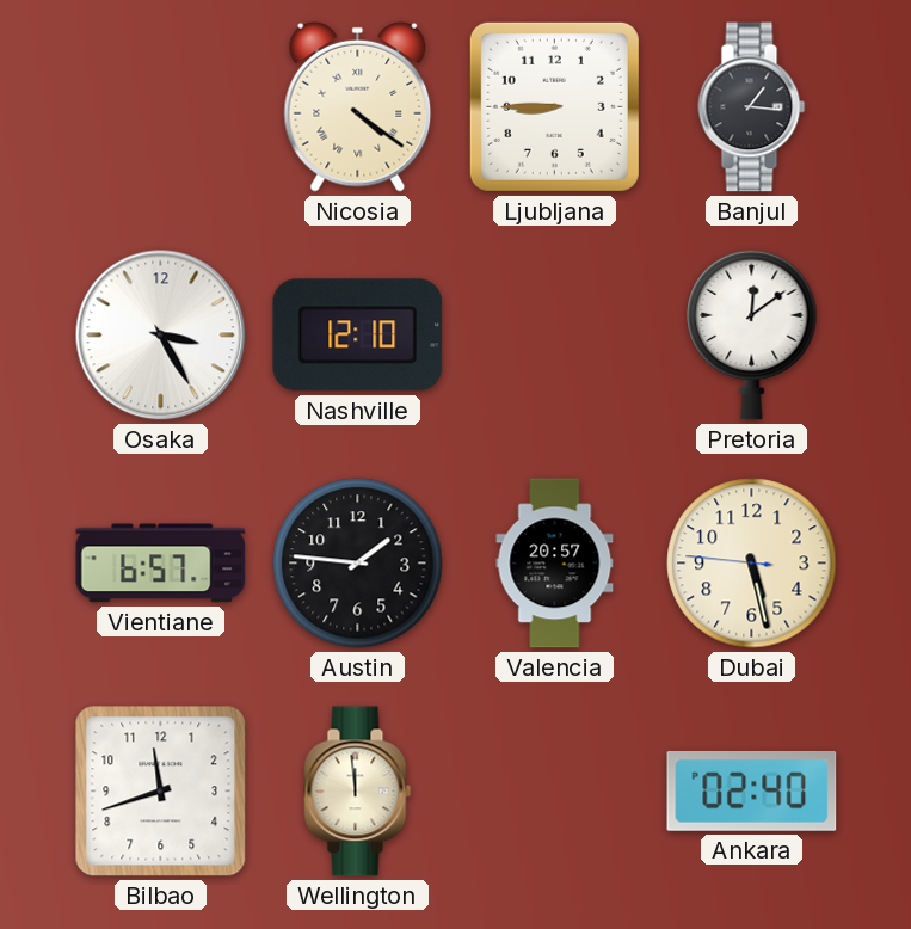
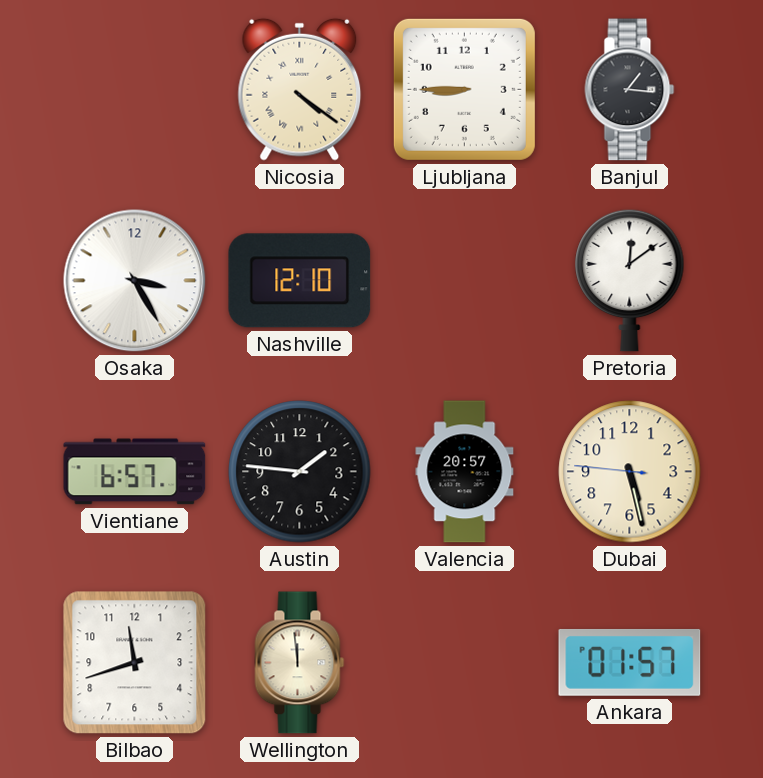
Ankara: 02:40 -> 01:57 (630, 662)
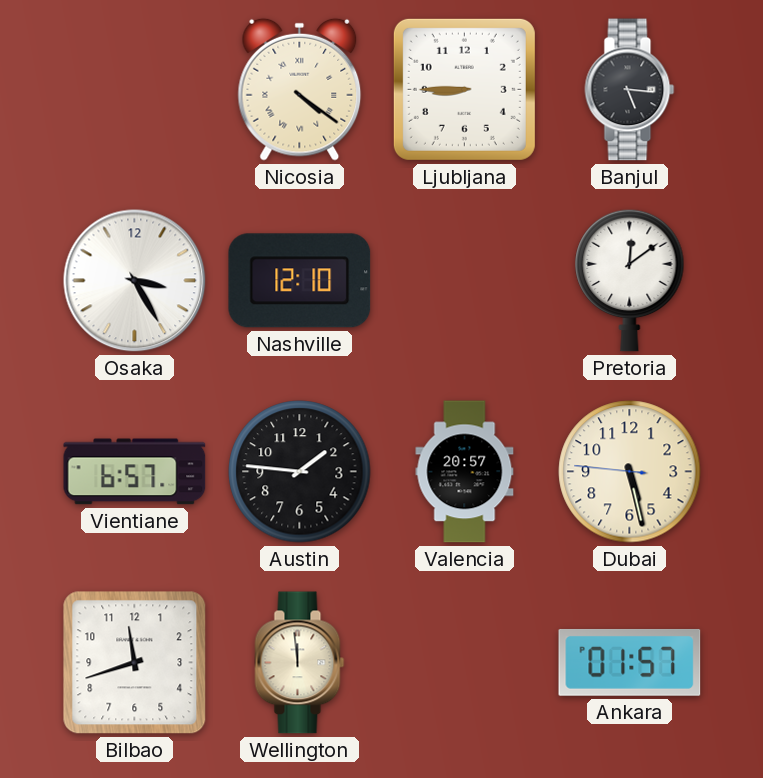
Banjul: 1:16 -> 5:16 (630, 90)
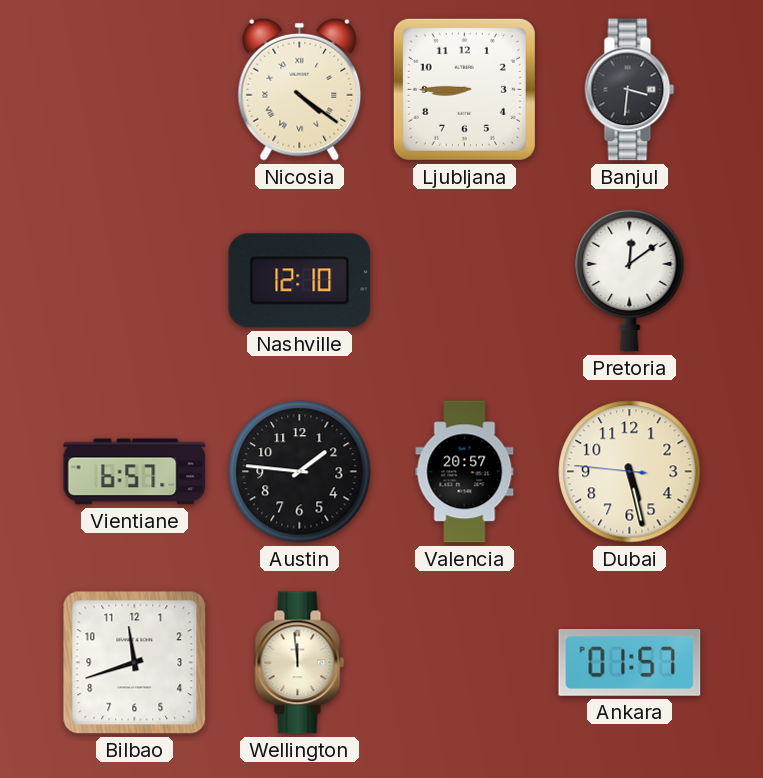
Banjul: 5:16 -> 3:31 (630, 90)
Osaka: 3:25 -> none (135, 281)
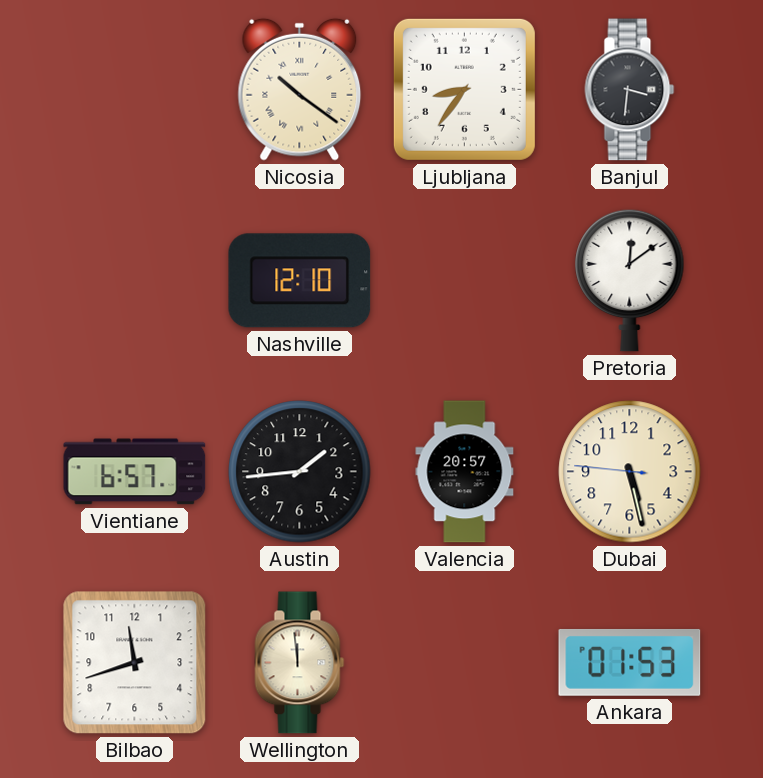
Nicosia: 4:21 -> 10:21 (300, 89)
Ljubljana: 8:45 -> 8:36 (464, 89)
Austin: 1:46 -> 1:44 (300, 472)
Ankara: 01:57 -> 01:53 (630, 662)
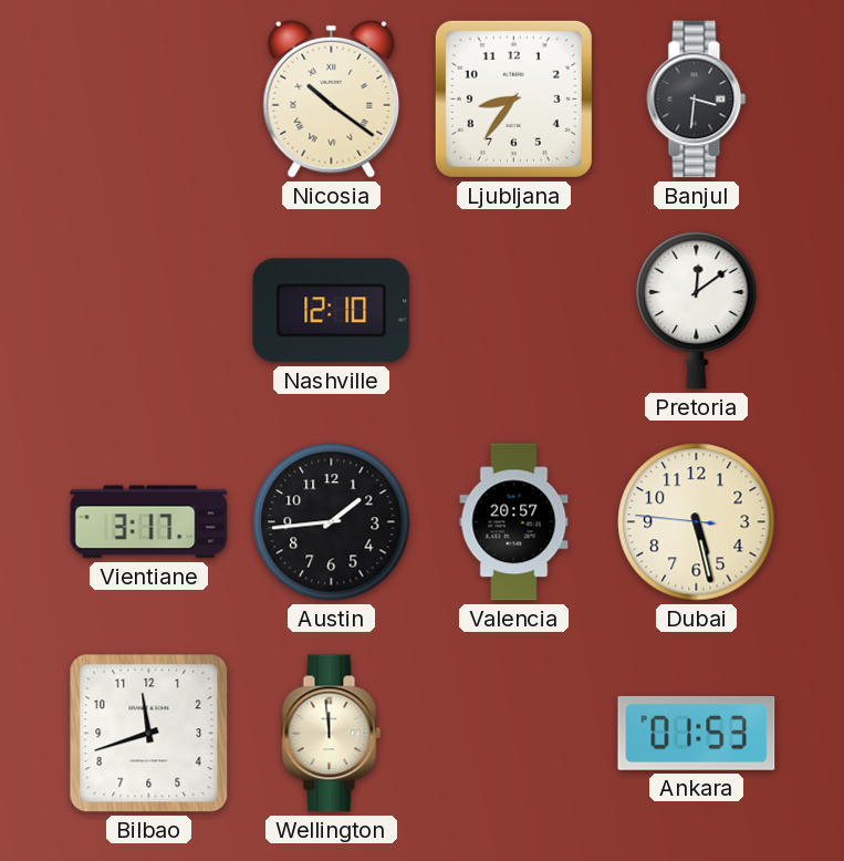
Vientiane: 6:57 -> 3:17 (149, 522)
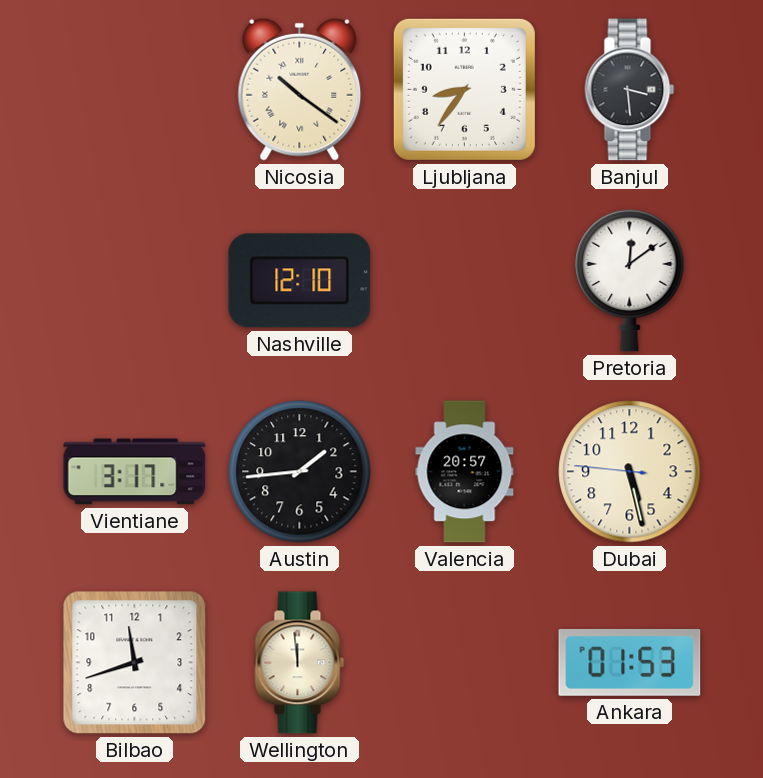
Banjul: 3:31 -> 3:29 (630, 90)
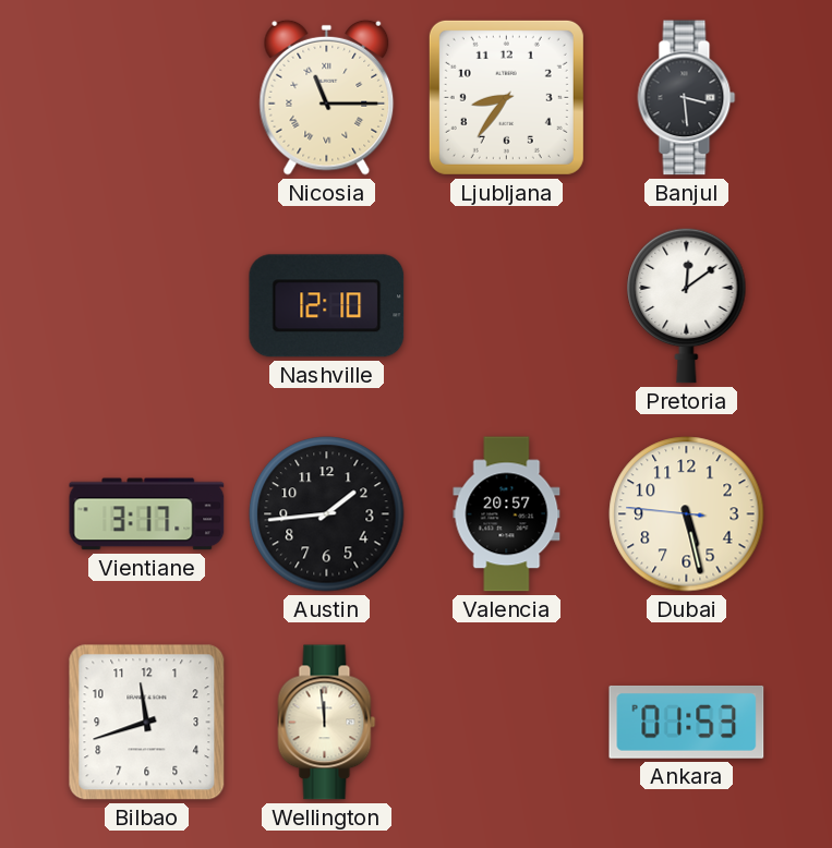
Nicosia: 10:21 -> 11:15 (327, 97)
